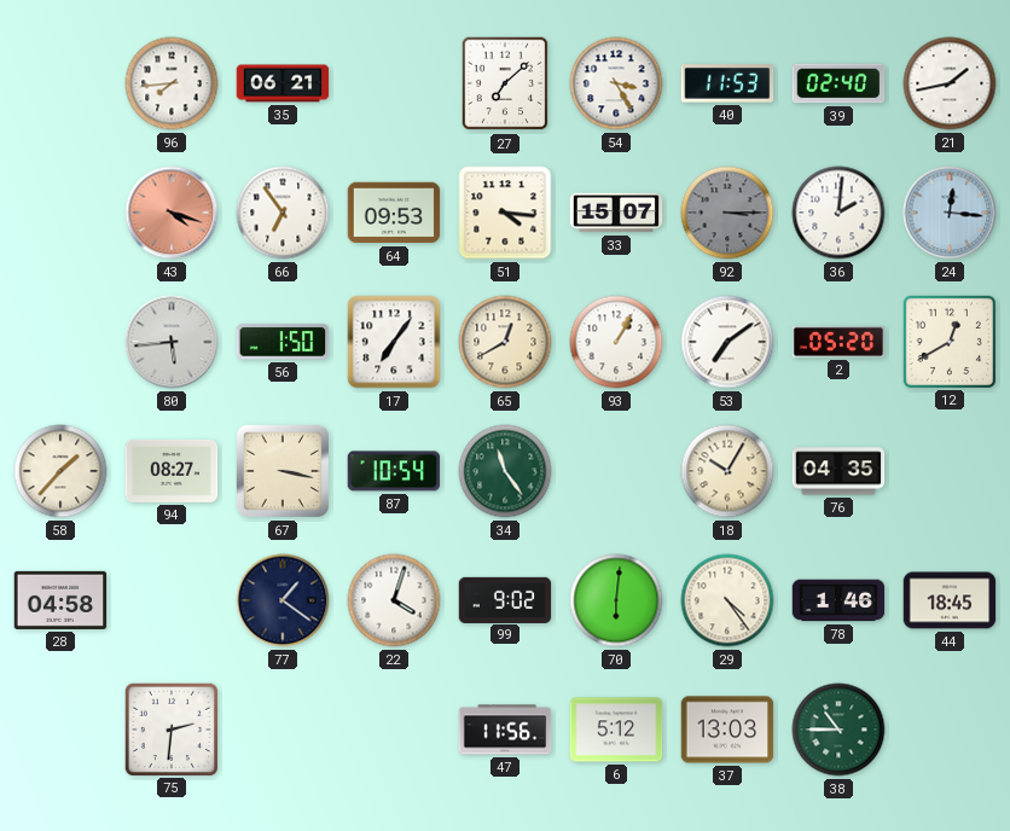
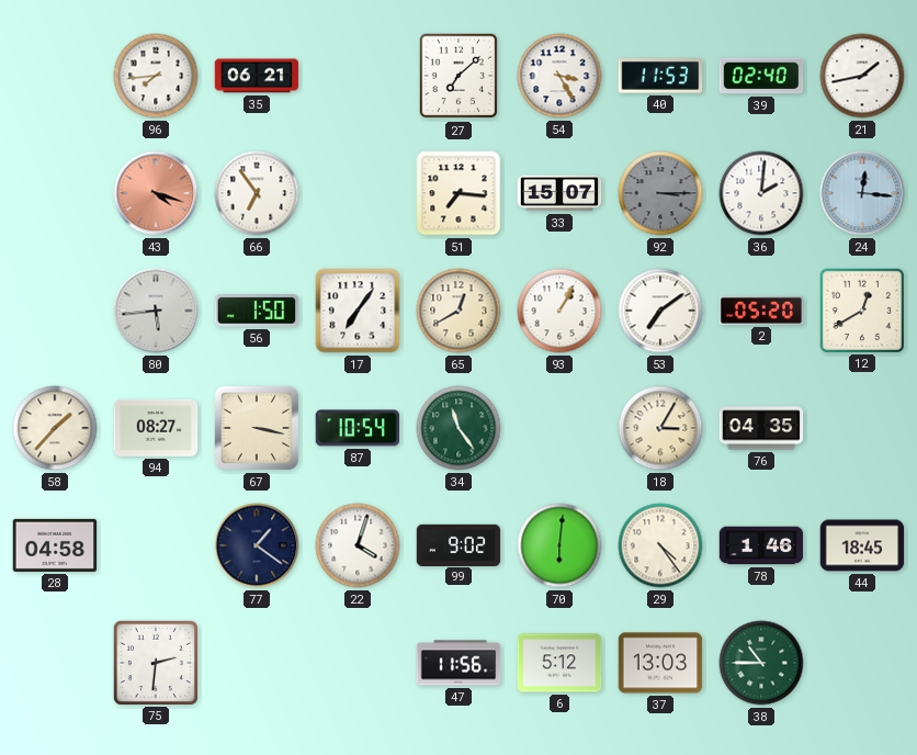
64: 09:53 -> none (394, 213)
51: 4:16 -> 7:16 (459, 193)
18: 10:05 -> 3:05 (660, 428)
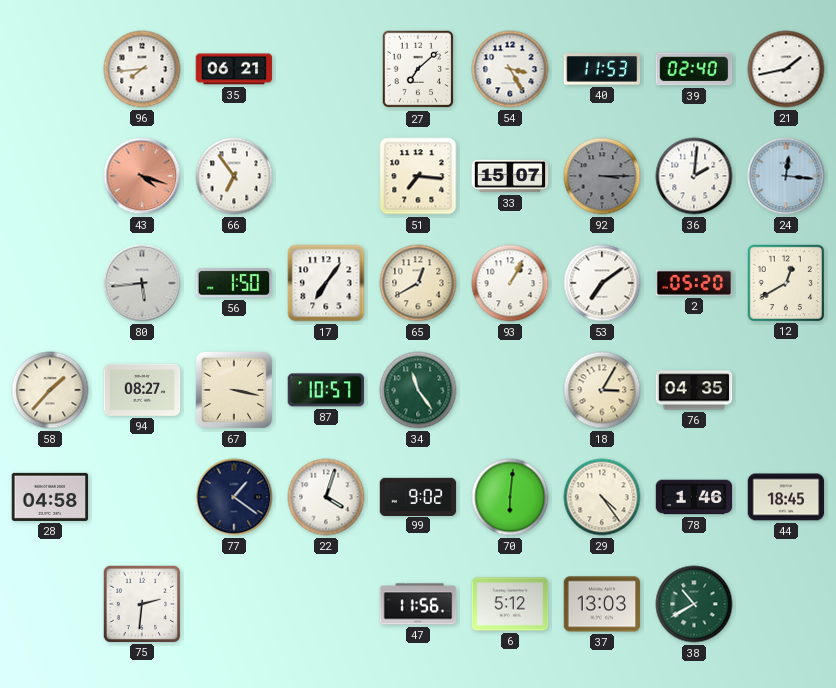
87: 10:54 -> 10:57 (326, 390)
38: 10:45 -> 10:40 (694, 604)
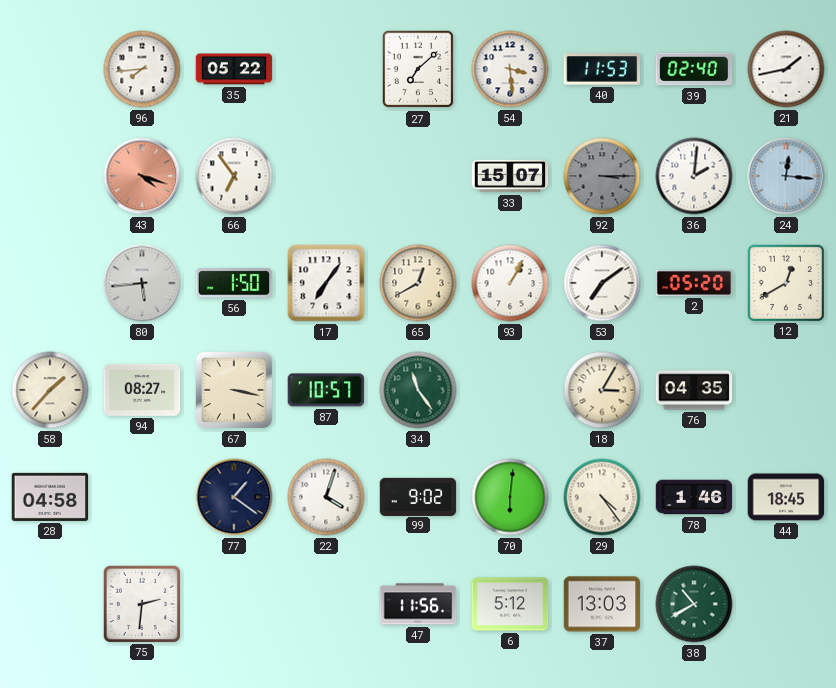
35: 06:21 -> 05:22 (234, 69)
54: 3:25 -> 3:29 (510, 69)
51: 7:16 -> none (418, 176)
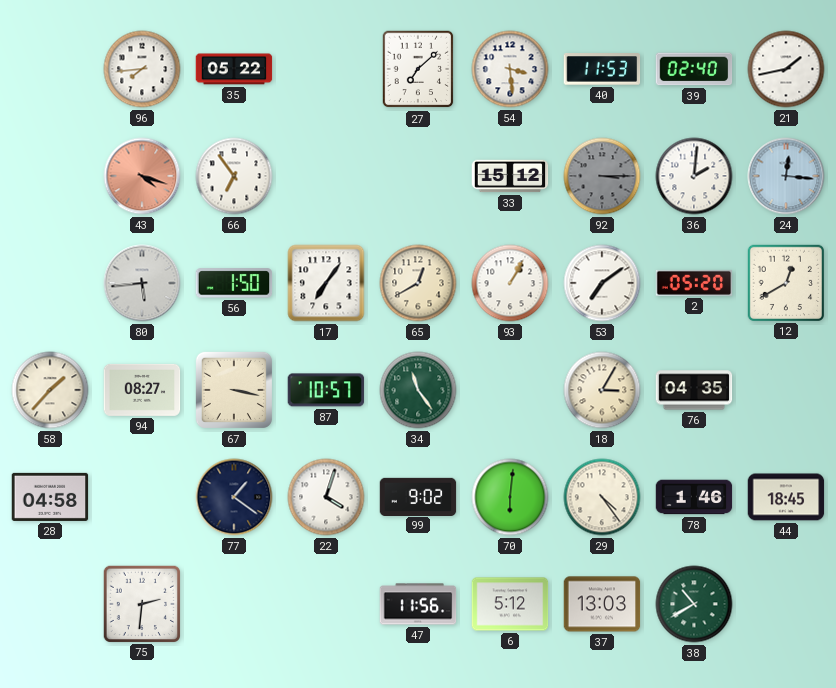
33: 15:07 -> 15:12 (510, 176)
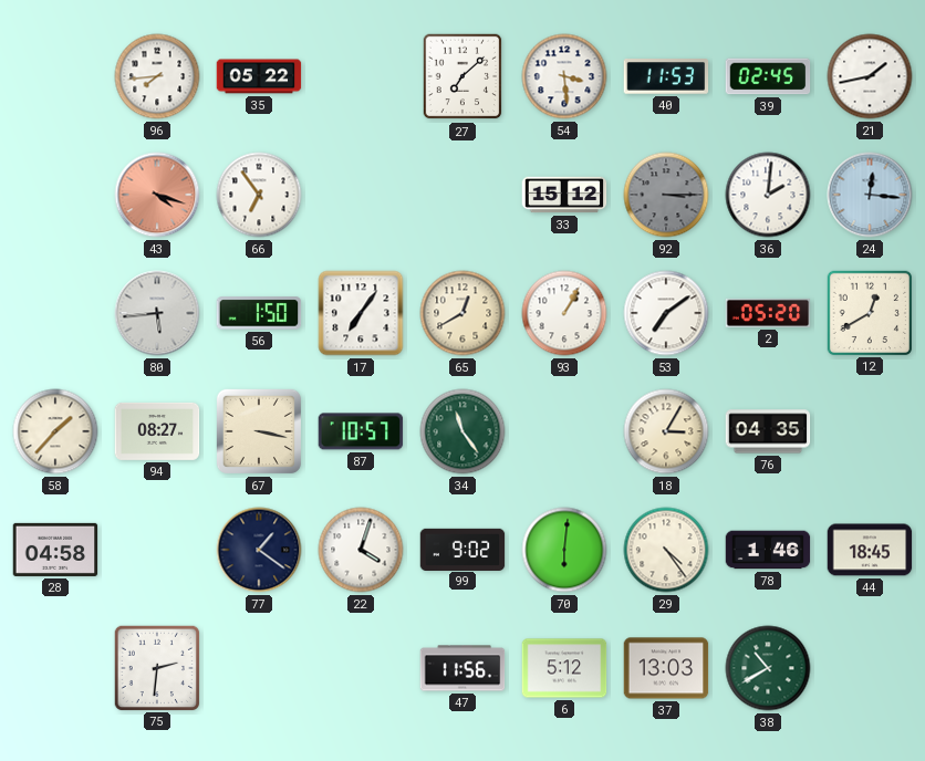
39: 02:40 -> 02:45 (768, 76)
